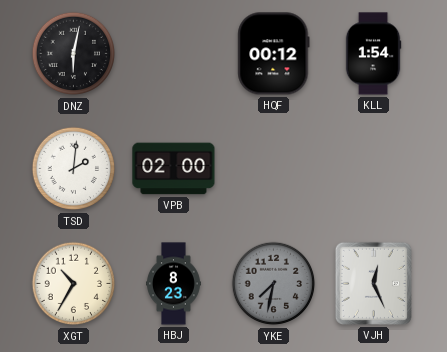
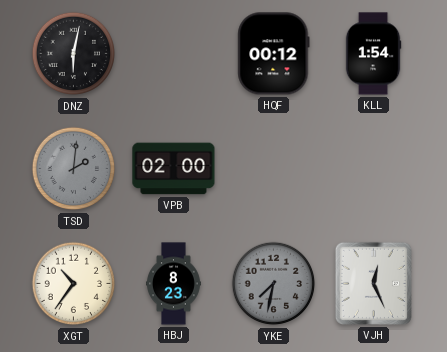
TSD dial: white -> grey (74, 169)
XGT: 10:35 -> 10:36 (74, 284)
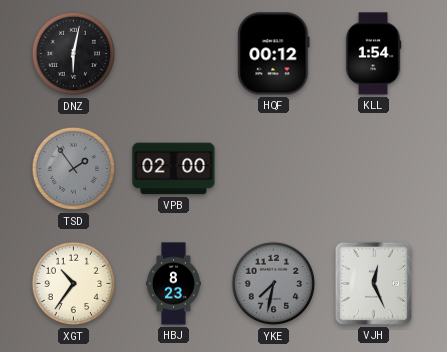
TSD: 2:01 -> 1:54 (74, 169)
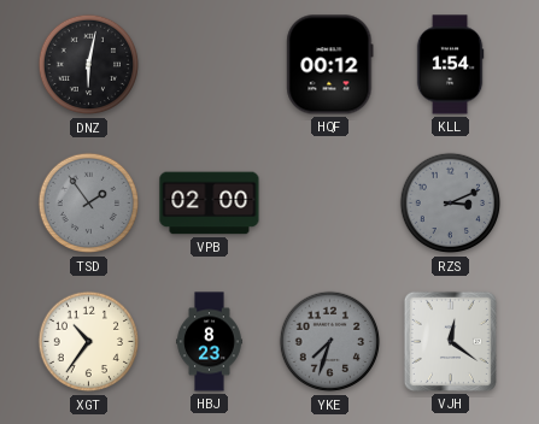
RZS: none -> 3:11 (451, 204)
YKE: 7:32 -> 7:33 (330, 342)
VJH: 12:26 -> 12:21 (450, 341)
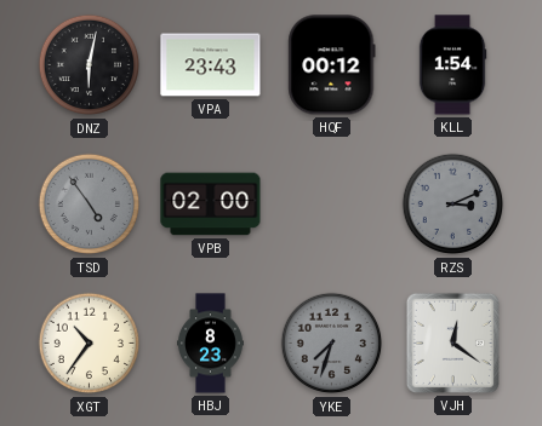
VPA: none -> 23:43 (211, 65)
TSD: 1:54 -> 4:54 (90, 205)
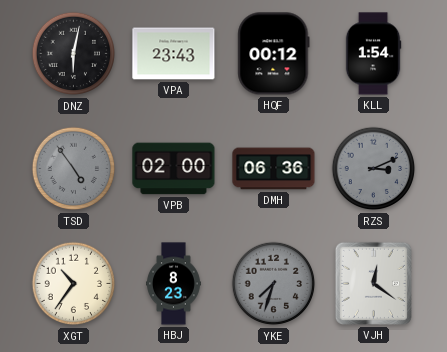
DMH: none -> 06:36 (274, 169)
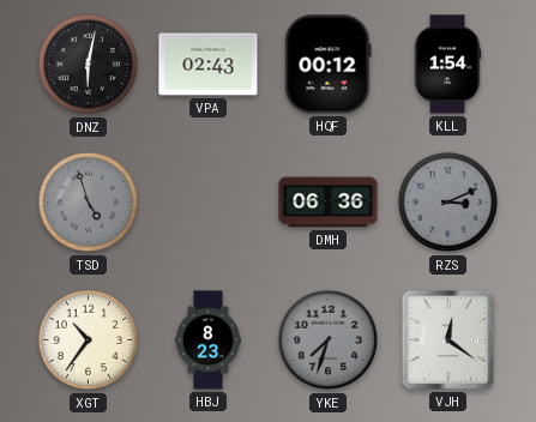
VPA: 23:43 -> 02:43 (209, 65)
TSD: 4:54 -> 4:57 (89, 203)
VPB: 02:00 -> none (174, 169)
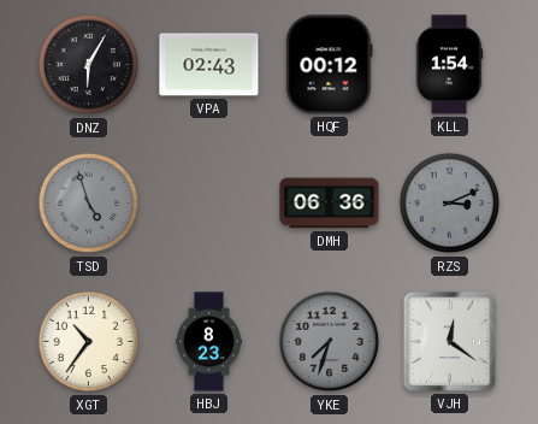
DNZ: 6:02 -> 6:05 (89, 65)
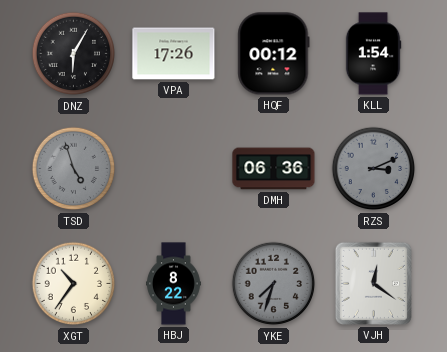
VPA: 02:43 -> 17:26 (174, 54)
HBJ: 8:23 -> 8:22 (174, 284)
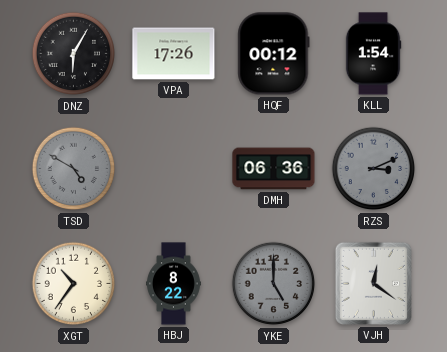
TSD: 4:57 -> 4:50 (74, 169)
YKE: 7:33 -> 5:00 (274, 284)
